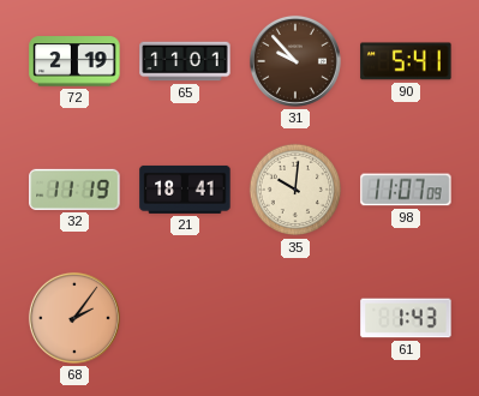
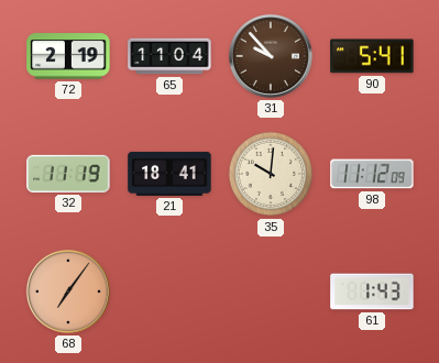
65: 11:01 -> 11:04 (169, 56)
98: 11:07 -> 11:12 (372, 174)
68: 2:06 -> 7:06 (68, 291)
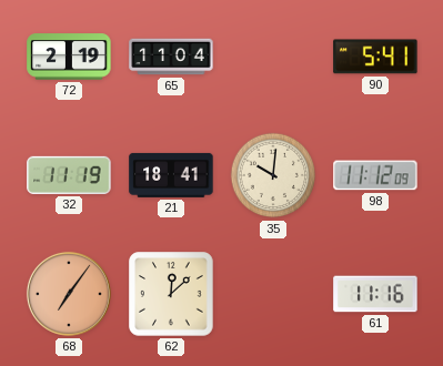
31: 9:53 -> none (271, 56)
62: none -> 12:08 (171, 294)
61: 1:43 -> 11:16 (375, 294)
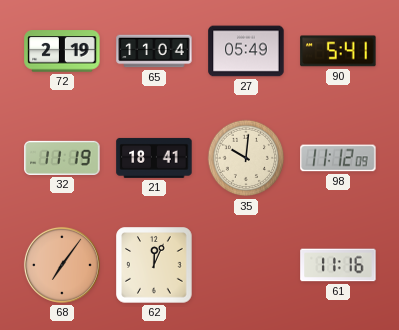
27: none -> 05:49 (246, 51)
62: 12:08 -> 12:04 (154, 265)
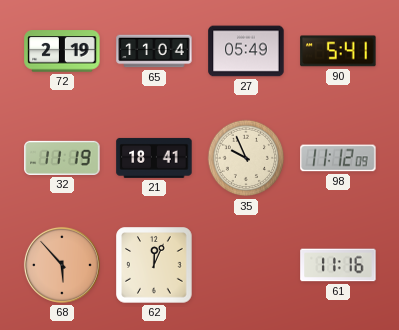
35: 10:01 -> 9:56 (246, 158)
68: 7:06 -> 5:53 (62, 265)
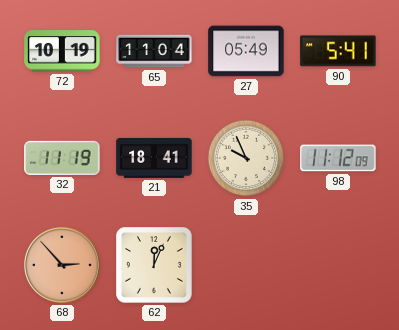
72: 2:19 -> 10:19 (62, 51)
68: 5:53 -> 2:53 (62, 265)
61: 11:16 -> none (338, 265)
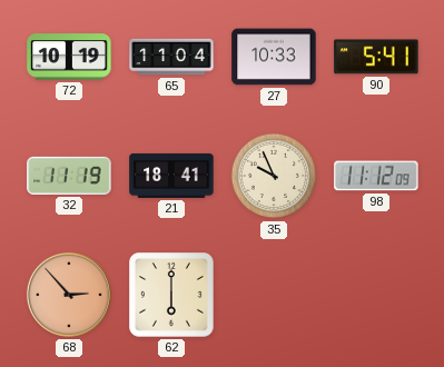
27: 05:49 -> 10:33 (274, 57)
62: 12:04 -> 6:00 (171, 295)
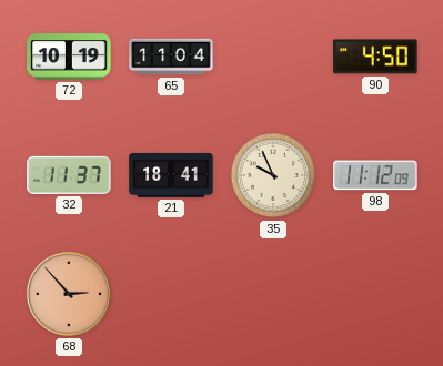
27: 10:33 -> none (274, 57)
90: 5:41 -> 4:50 (375, 57)
32: 11:19 -> 11:37 (69, 175)
62: 6:00 -> none (171, 295)
